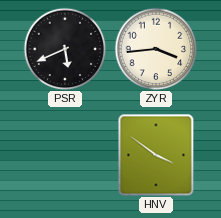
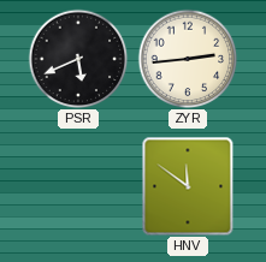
ZYR: 3:44 -> 2:44 (188, 59)
HNV: 3:51 -> 11:51 (188, 186)
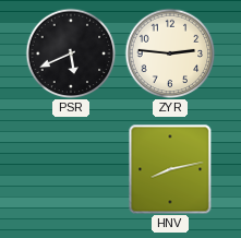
ZYR: 2:44 -> 2:46 (170, 53)
HNV: 11:51 -> 8:13 (170, 169)
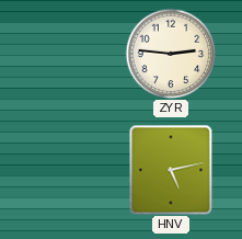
PSR: 5:41 -> none (71, 53)
HNV: 8:13 -> 5:13 (171, 170)
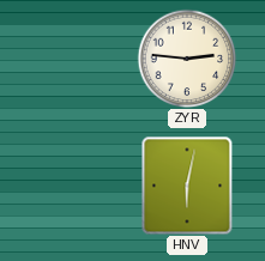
HNV: 5:13 -> 6:02 (187, 186)
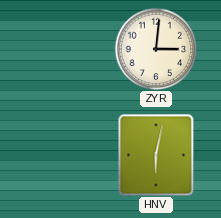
ZYR: 2:46 -> 3:01 (156, 49)
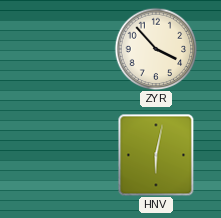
ZYR: 3:01 -> 3:53 (156, 49)
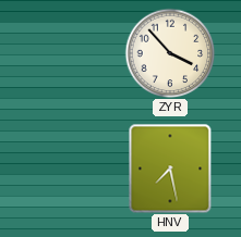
HNV: 6:02 -> 7:28 (170, 169)
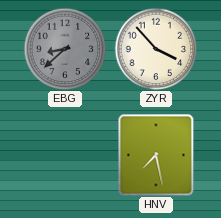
EBG: none -> 8:38 (65, 49)
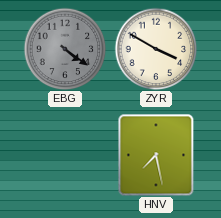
EBG: 8:38 -> 4:21 (65, 49)
ZYR: 3:53 -> 3:50 (156, 49)
